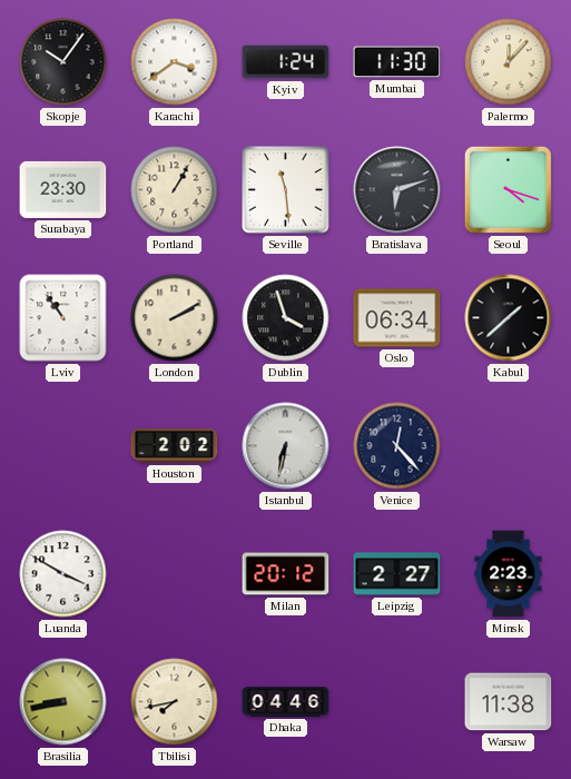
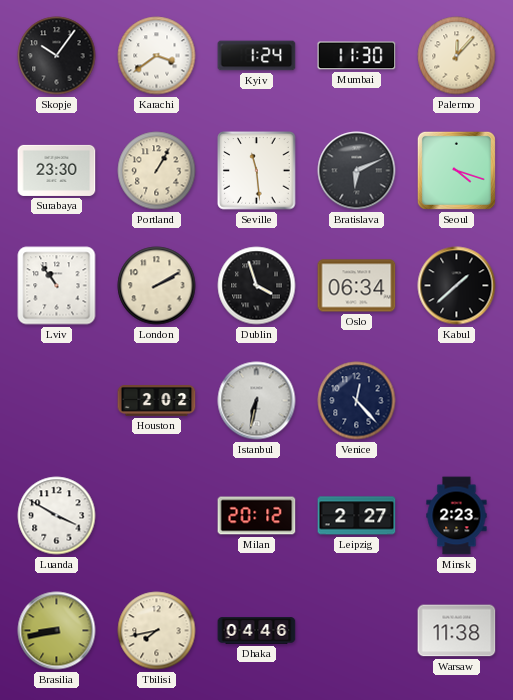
Bratislava: 6:12 -> 6:11 (357, 171)
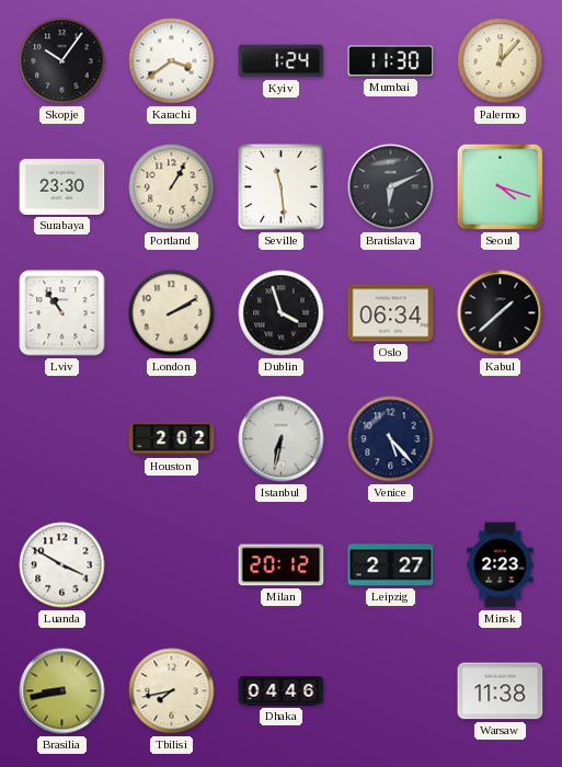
Venice: 12:23 -> 5:23 (391, 439)
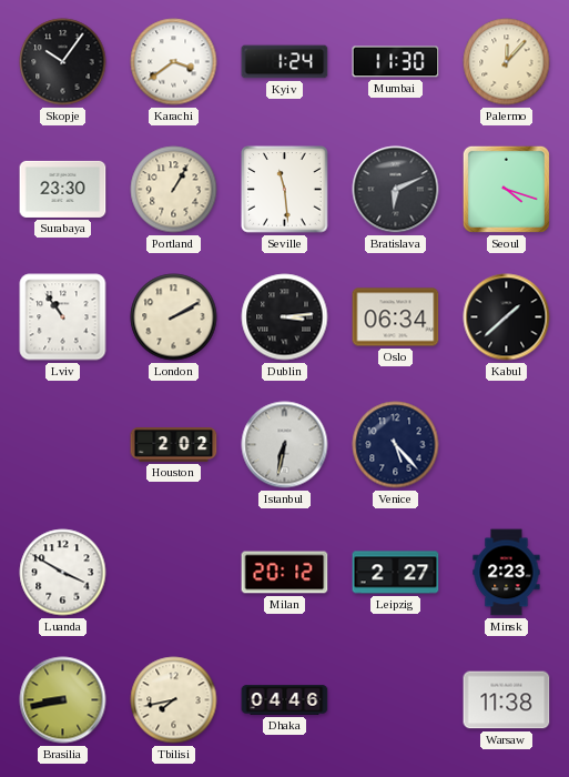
Dublin: 3:57 -> 3:14 (285, 317)
